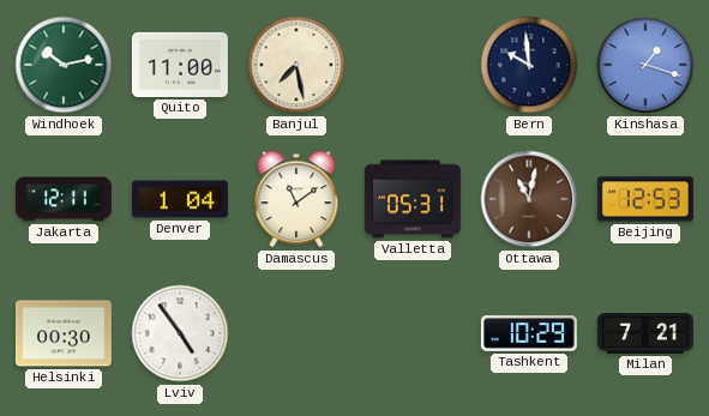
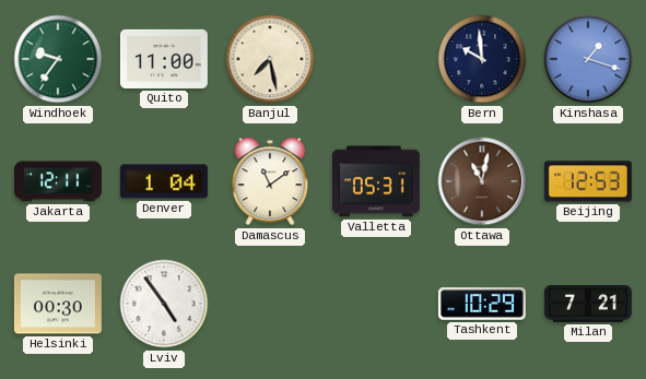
Windhoek: 10:13 -> 9:36 (58, 59)
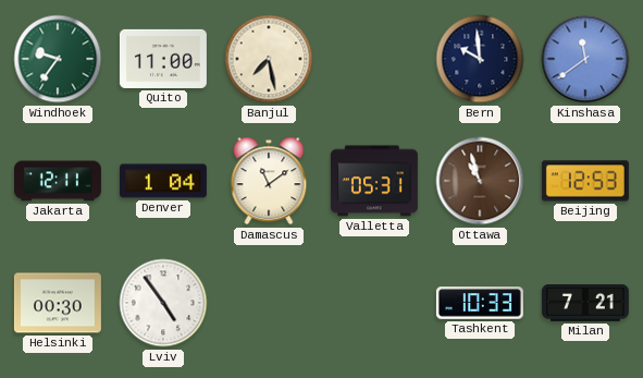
Kinshasa: 1:18 -> 11:39 (585, 59)
Ottawa: 11:02 -> 10:57 (480, 181)
Tashkent: 10:29 -> 10:33 (480, 303)
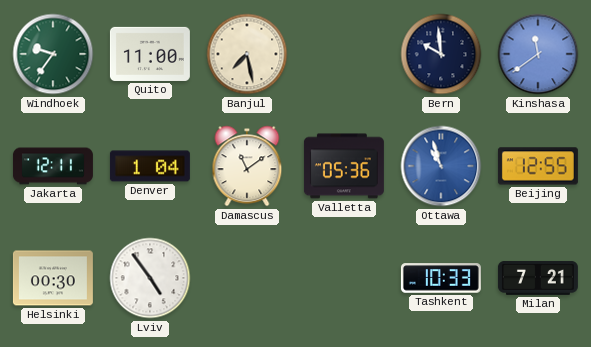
Valletta: 05:31 -> 05:36 (344, 166)
Ottawa dial: brown -> blue (441, 166)
Beijing: 12:53 -> 12:55 (538, 166)
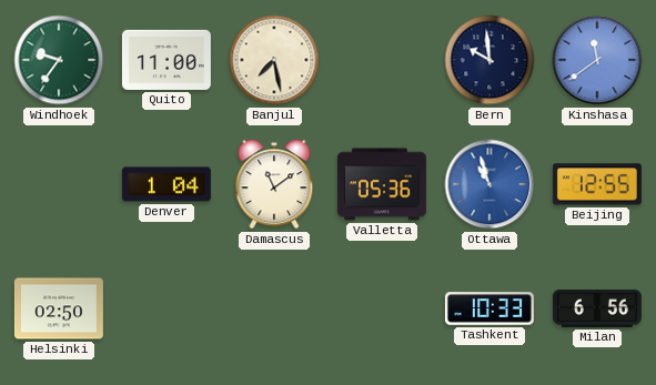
Jakarta: 12:11 -> none (53, 166)
Helsinki: 00:30 -> 02:50 (59, 308)
Lviv: 4:54 -> none (150, 278)
Milan: 7:21 -> 6:56 (597, 308)
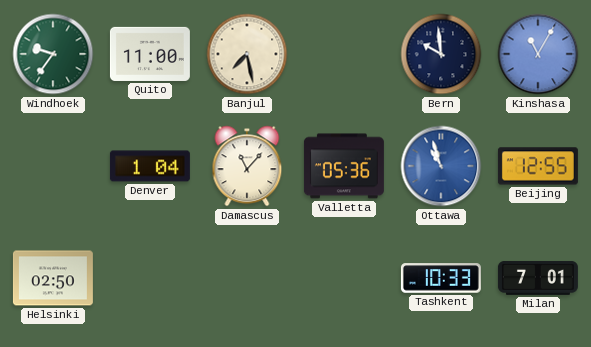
Kinshasa: 11:39 -> 11:05 (538, 54)
Damascus: 11:09 -> 11:07 (247, 166)
Milan: 6:56 -> 7:01 (538, 278)
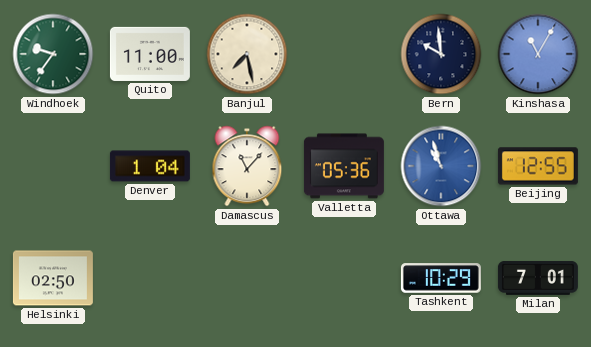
Tashkent: 10:33 -> 10:29 (441, 278)
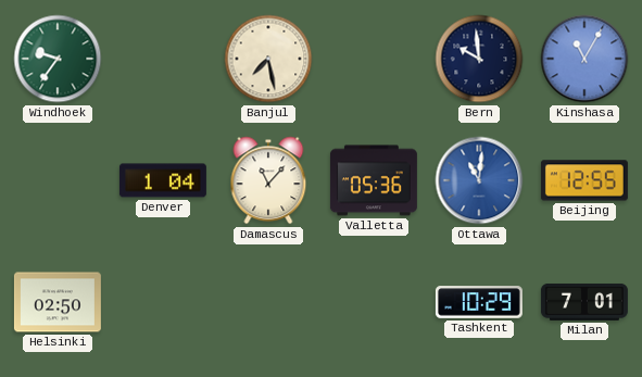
Quito: 11:00 -> none (150, 54)
Ottawa: 10:57 -> 11:01 (479, 180)
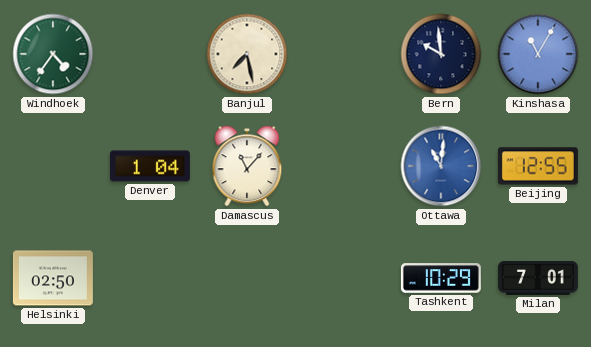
Windhoek: 9:36 -> 4:36 (53, 54)
Valletta: 05:36 -> none (374, 180)
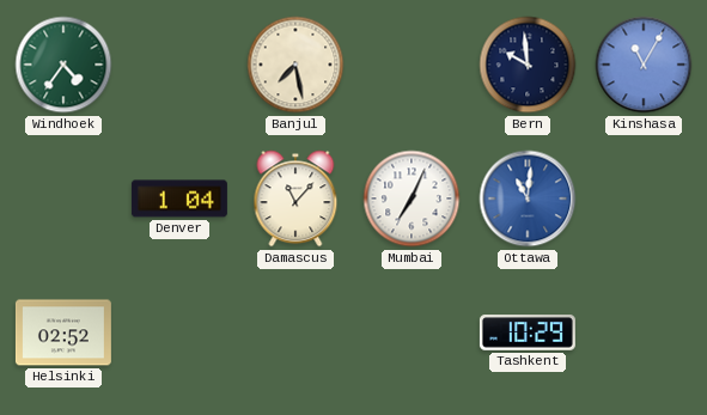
Mumbai: none -> 7:04 (412, 199)
Beijing: 12:55 -> none (538, 166)
Helsinki: 02:50 -> 02:52 (63, 332)
Milan: 7:01 -> none (538, 278)
